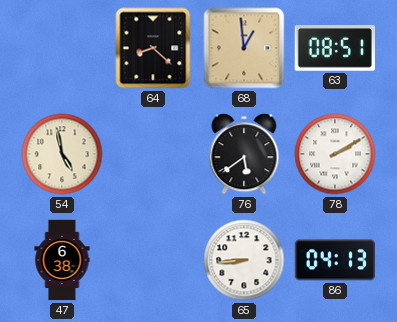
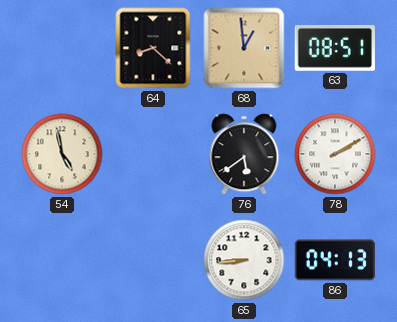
47: 6:38 -> none (62, 260)
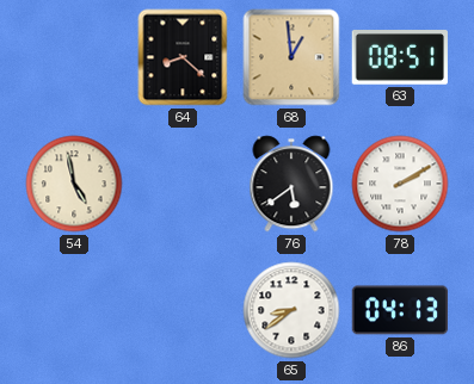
65: 8:44 -> 8:39 (291, 310)
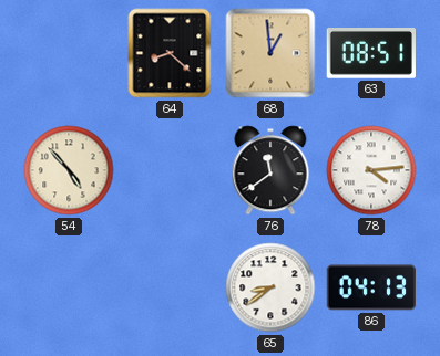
54: 4:58 -> 4:53 (69, 170)
76: 5:39 -> 11:39 (270, 170)
78: 2:10 -> 4:14 (371, 170)
